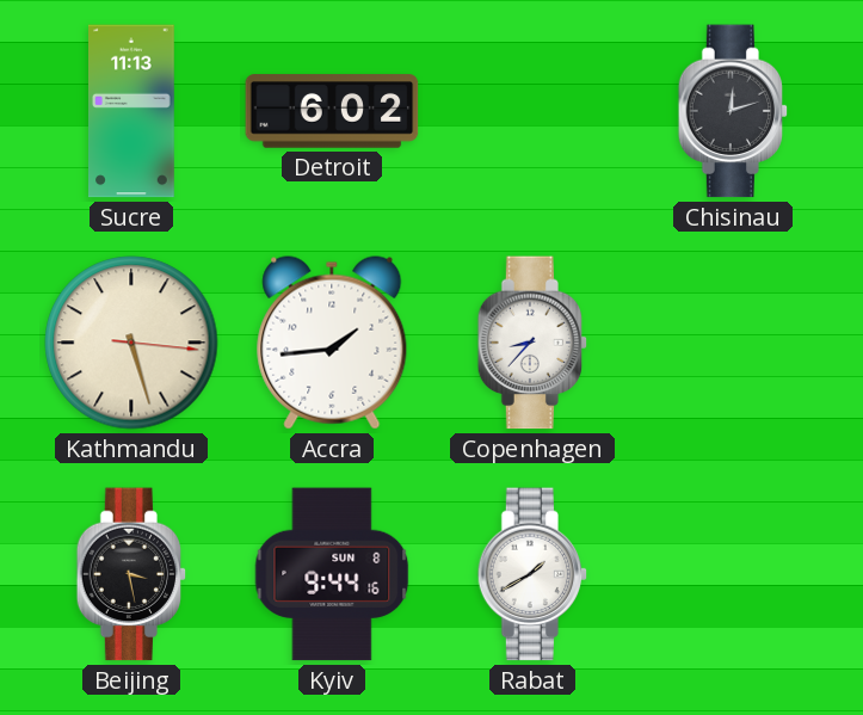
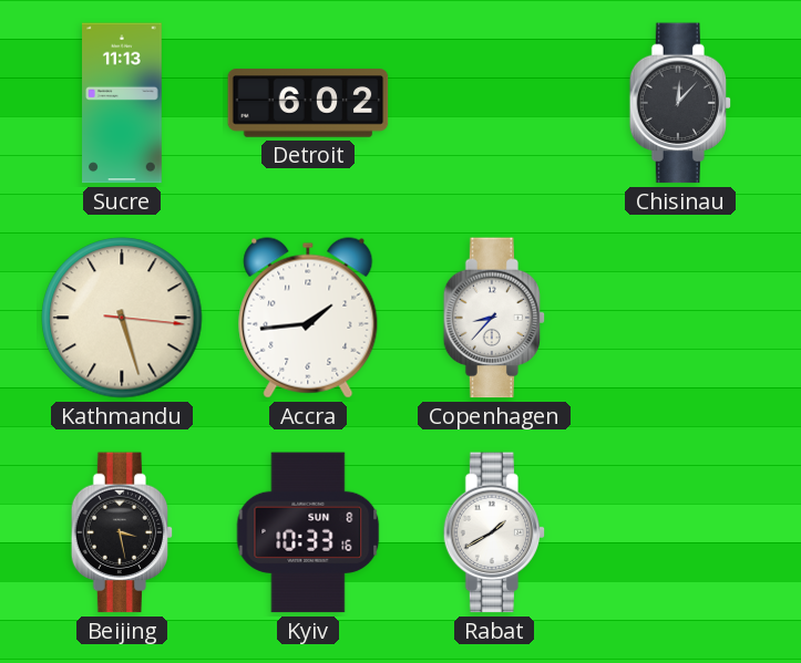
Chisinau: 12:12 -> 12:07 (680, 103)
Kyiv: 9:44 -> 10:33 (308, 532)
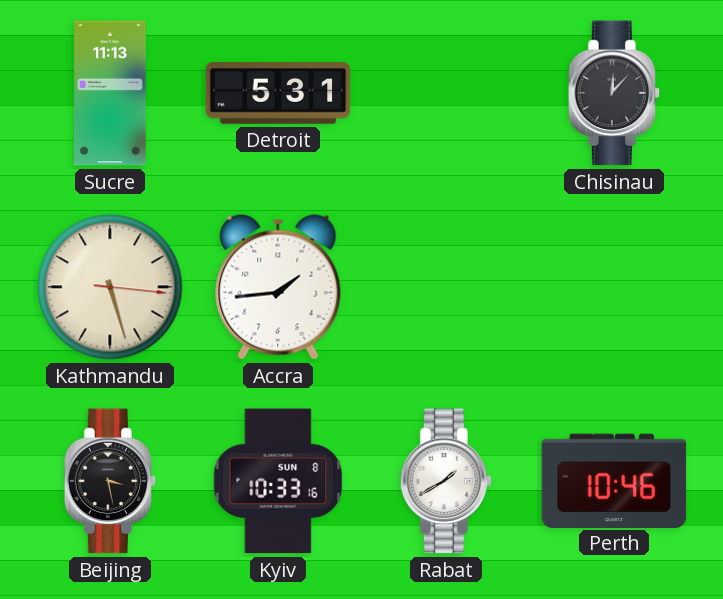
Detroit: 6:02 -> 5:31 (278, 93)
Copenhagen: 8:37 -> none (494, 318)
Perth: none -> 10:46 (614, 480)
